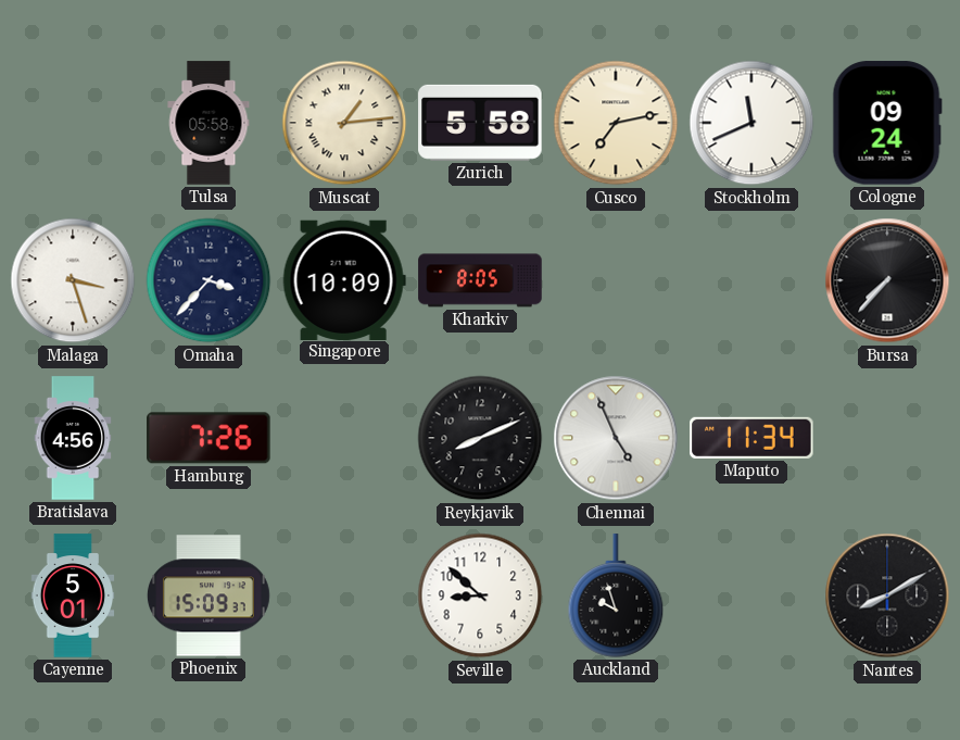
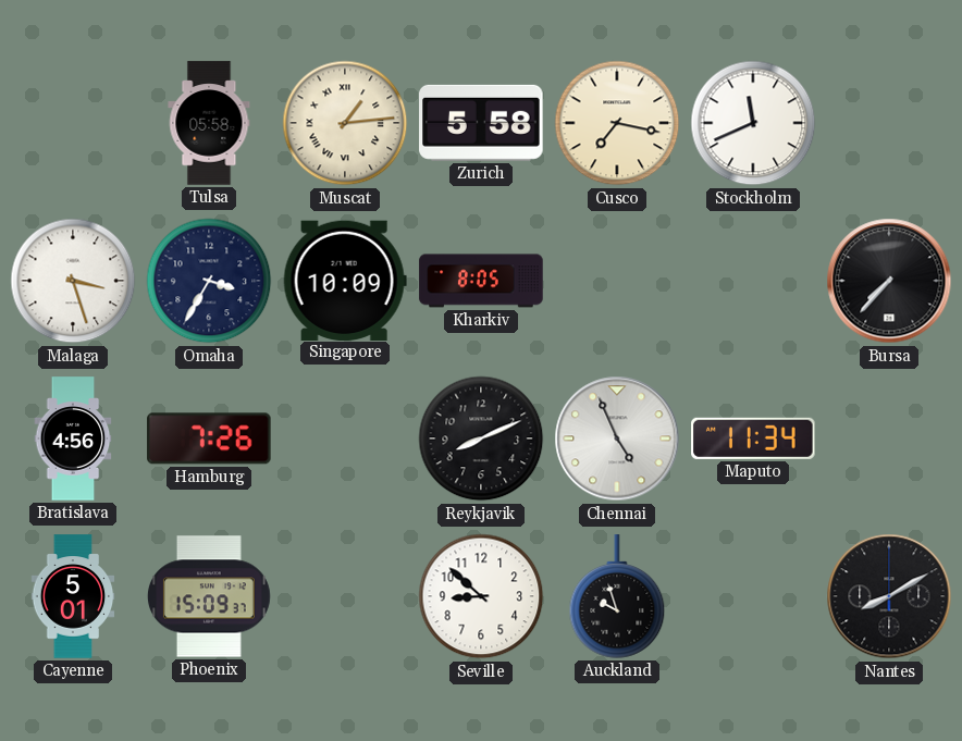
Cusco: 7:13 -> 7:17 (617, 123)
Cologne: 09:24 -> none (887, 123)
Omaha: 3:37 -> 3:35 (209, 281)
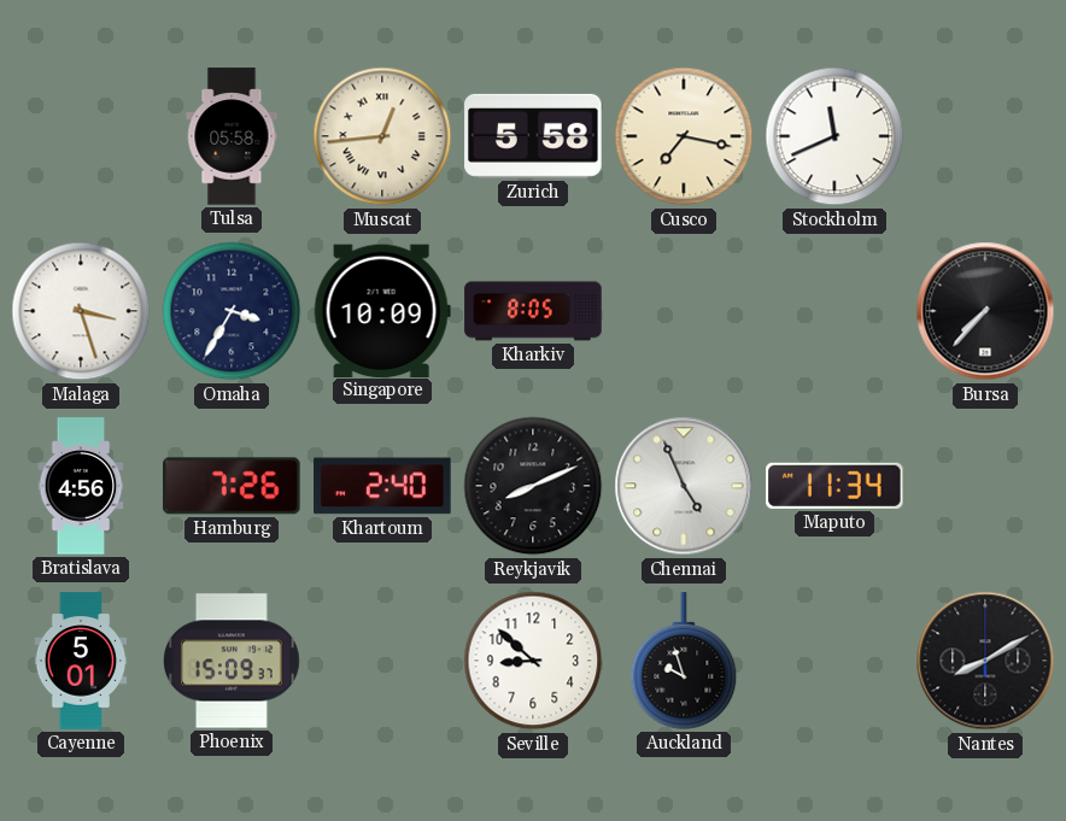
Muscat: 1:14 -> 12:44 (382, 136)
Khartoum: none -> 2:40 (382, 486)
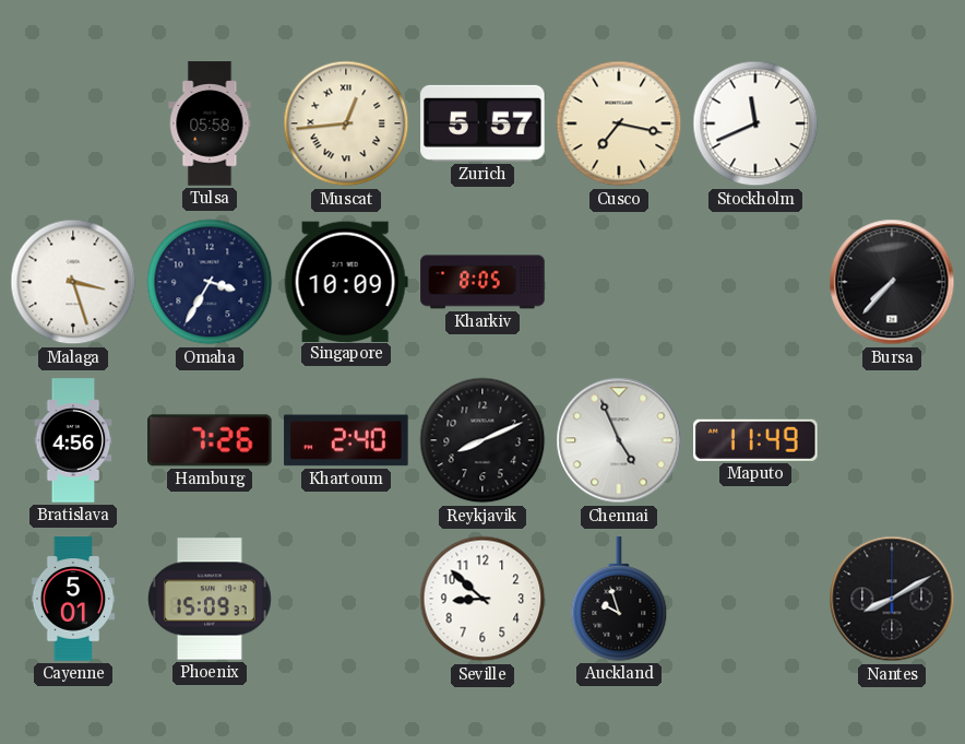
Zurich: 5:58 -> 5:57 (482, 123)
Maputo: 11:34 -> 11:49 (755, 440)
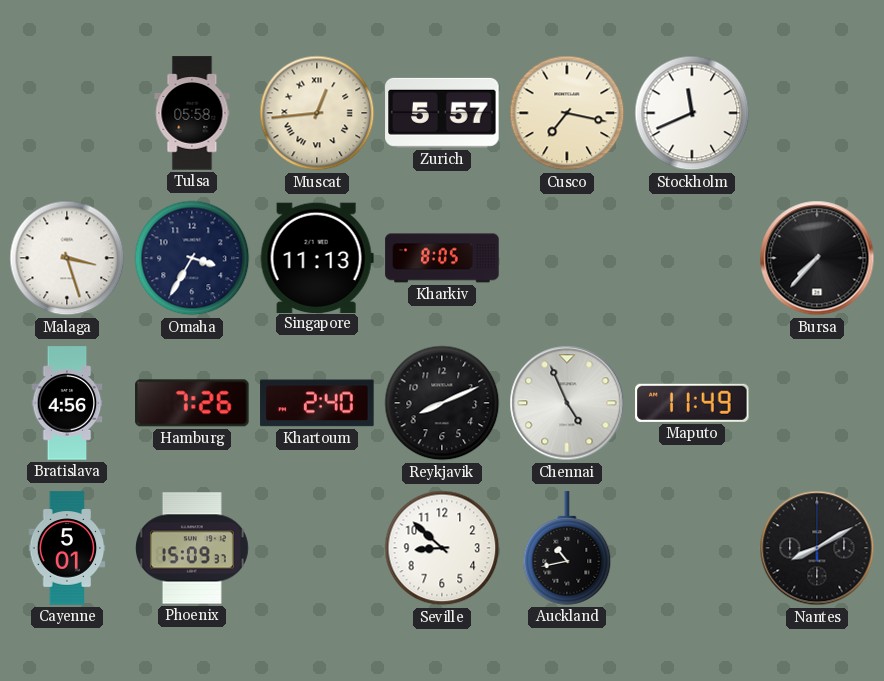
Singapore: 10:09 -> 11:13 (317, 257)
Auckland: 9:57 -> 10:43 (567, 548)
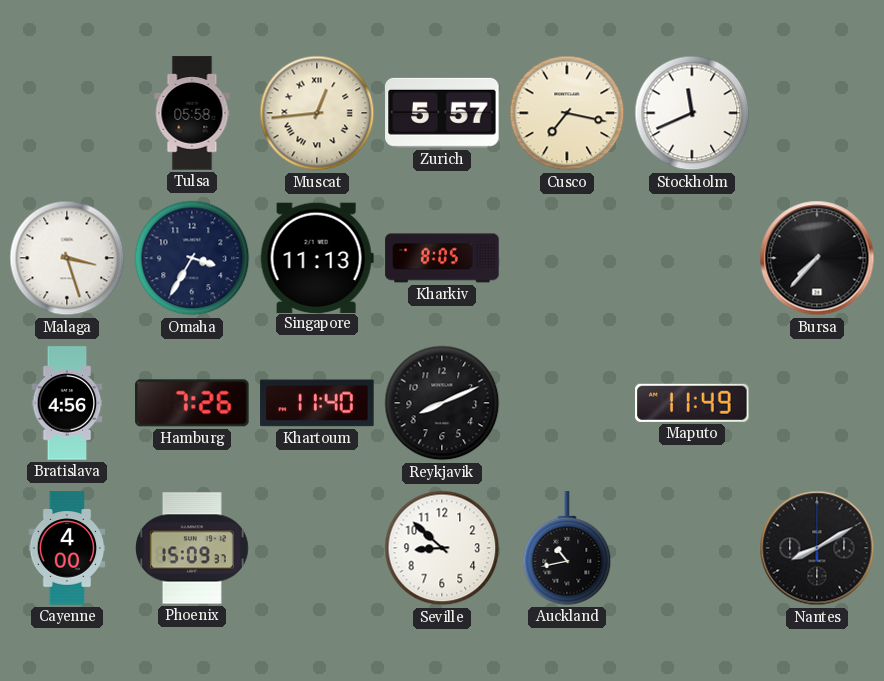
Khartoum: 2:40 -> 11:40 (317, 403)
Chennai: 4:56 -> none (567, 403)
Cayenne: 5:01 -> 4:00 (67, 548)
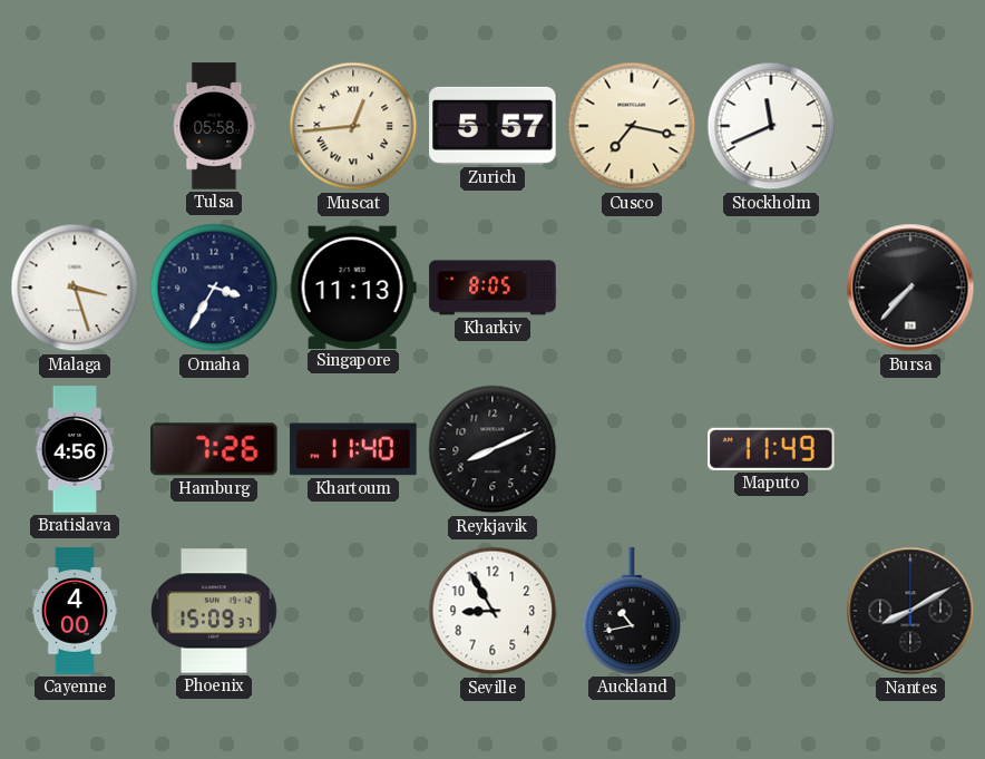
Seville: 8:52 -> 8:55 (492, 611)
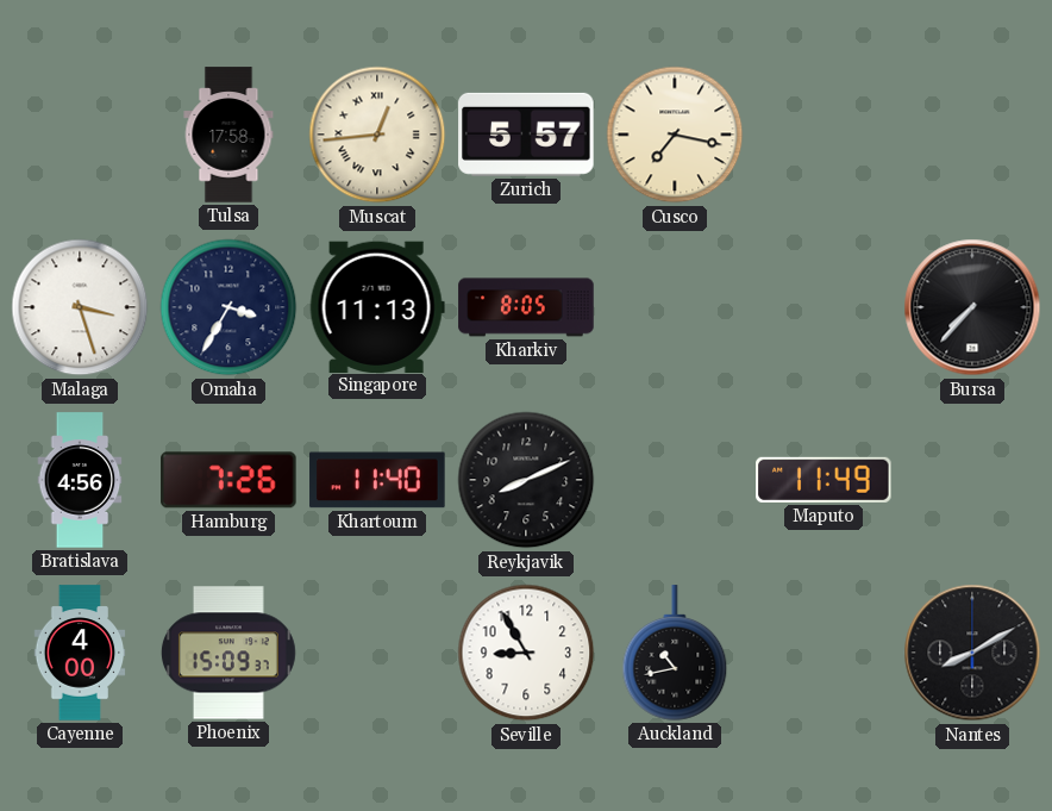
Tulsa: 05:58 -> 17:58 (228, 135)
Stockholm: 11:41 -> none (771, 126)
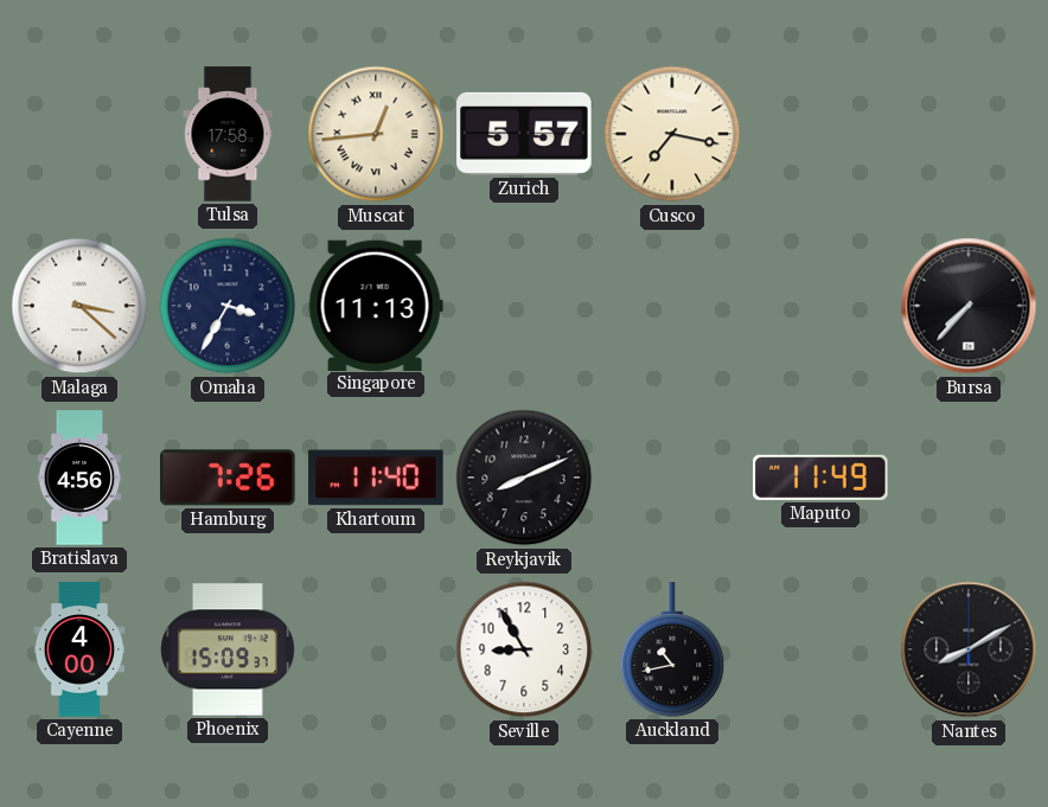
Malaga: 3:27 -> 3:22 (79, 306)
Kharkiv: 8:05 -> none (526, 307)
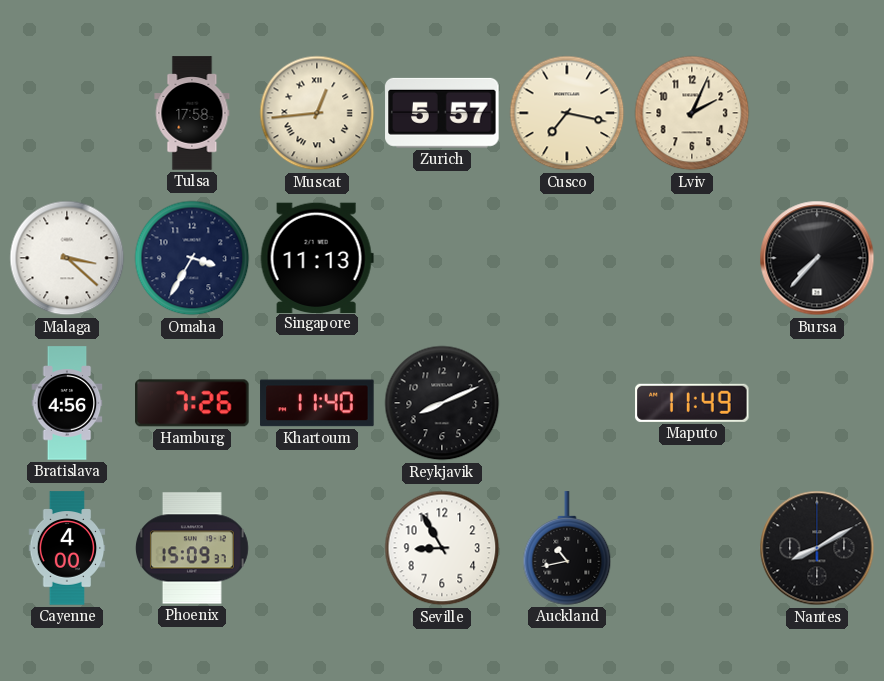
Lviv: none -> 2:04 (692, 113)
